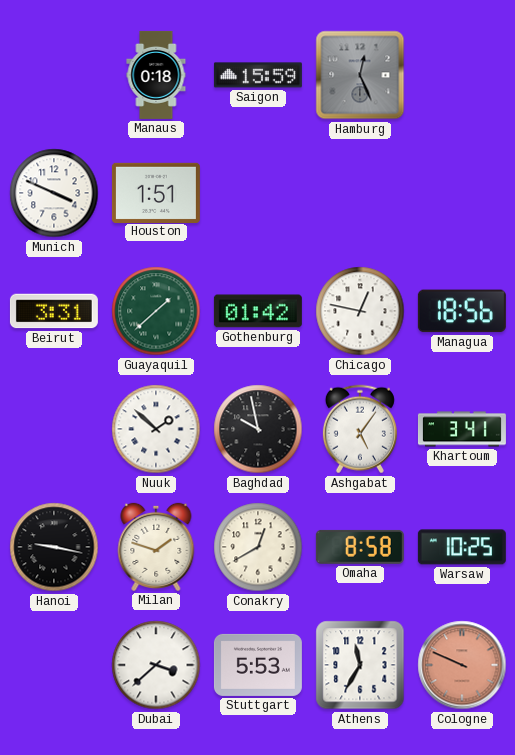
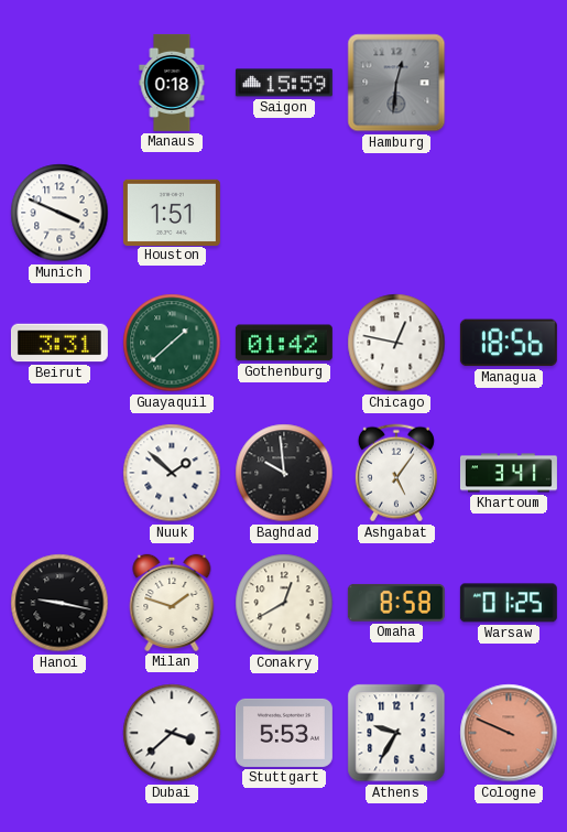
Hamburg: 12:26 -> 12:31 (396, 83)
Baghdad: 9:58 -> 9:59 (284, 473)
Warsaw: 10:25 -> 01:25 (509, 603)
Athens: 11:35 -> 9:35 (396, 733)
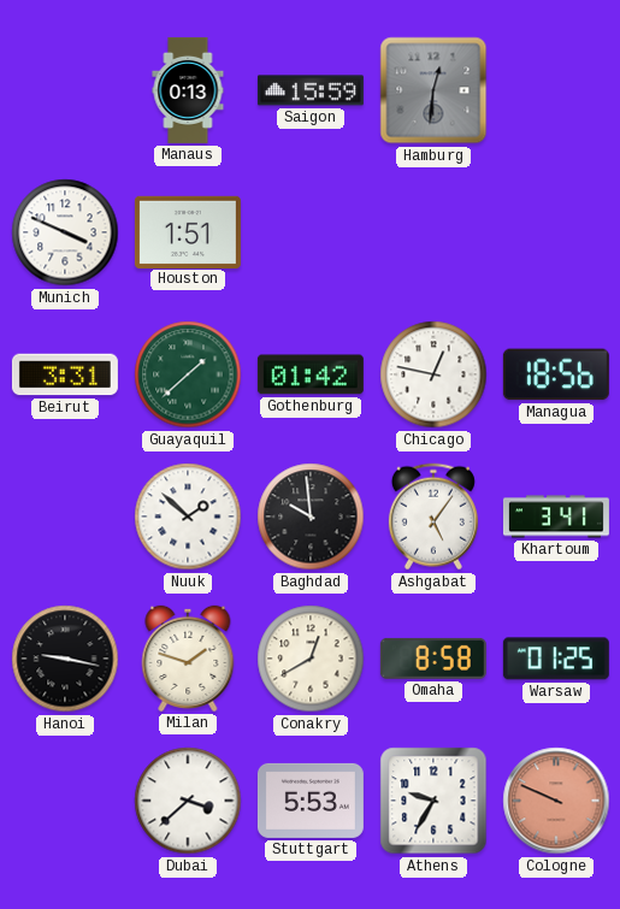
Manaus: 0:18 -> 0:13 (188, 90)
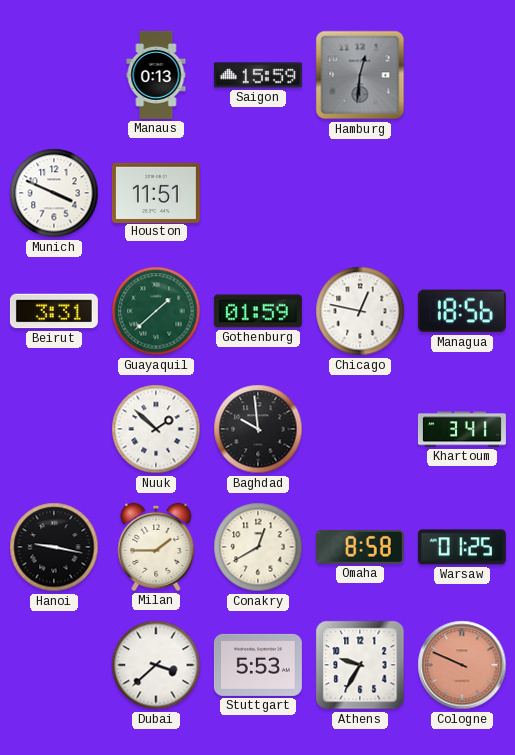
Houston: 1:51 -> 11:51 (156, 192)
Gothenburg: 01:42 -> 01:59 (258, 311)
Ashgabat: 5:06 -> none (433, 517)
Milan: 1:48 -> 1:45 (156, 547)
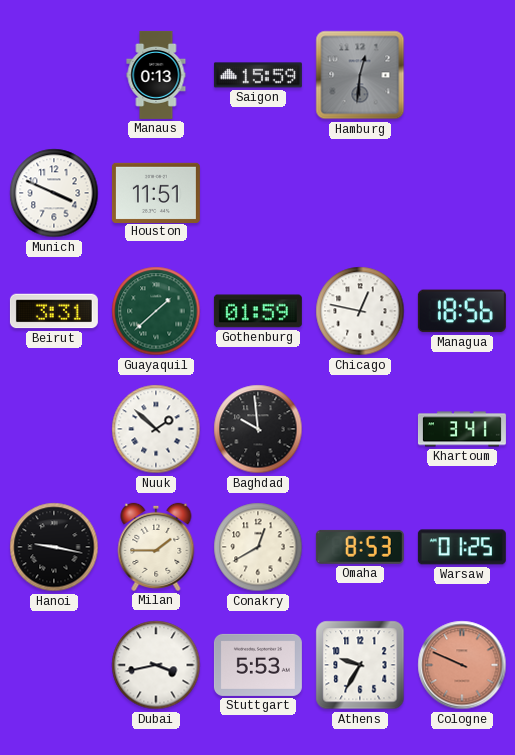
Omaha: 8:58 -> 8:53 (360, 547)
Dubai: 3:38 -> 3:43 (156, 665)
